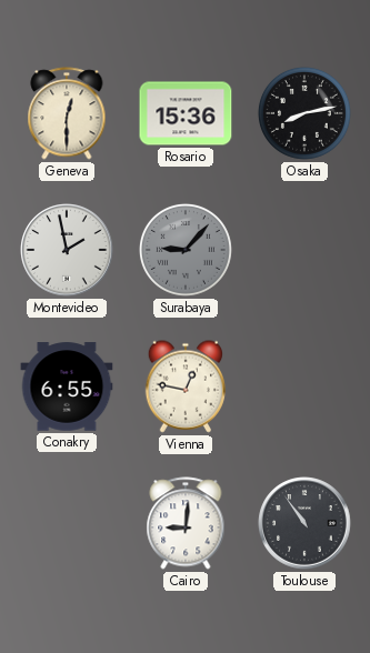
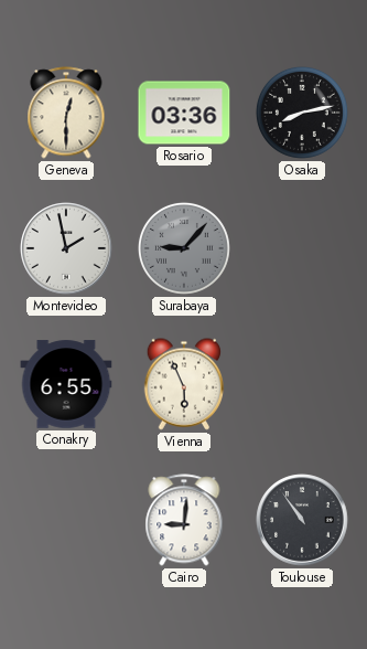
Rosario: 15:36 -> 03:36 (184, 113)
Vienna: 12:47 -> 5:56 (183, 384)
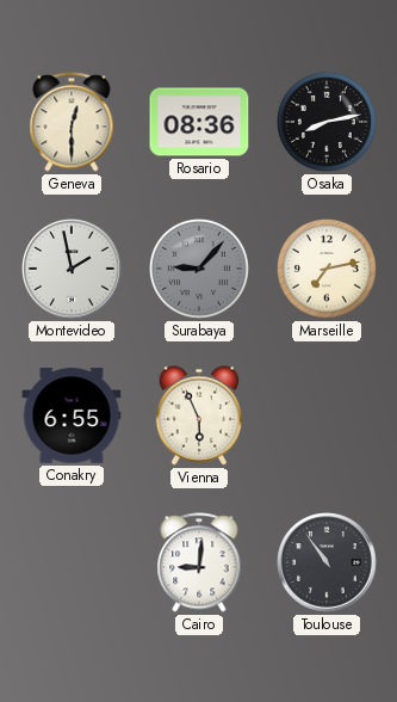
Rosario: 03:36 -> 08:36 (199, 122)
Marseille: none -> 7:13 (327, 269)
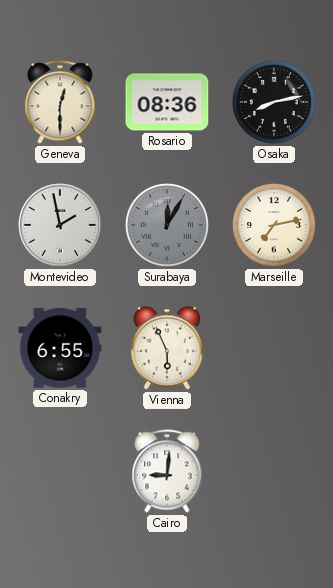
Surabaya: 9:07 -> 12:05 (167, 225)
Toulouse: 10:54 -> none (327, 562)
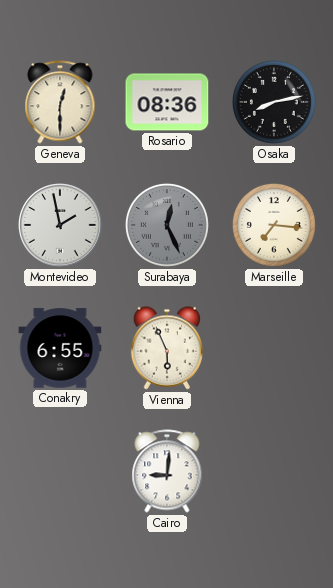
Surabaya: 12:05 -> 12:26 (167, 225)
Marseille: 7:13 -> 7:16 (274, 225)
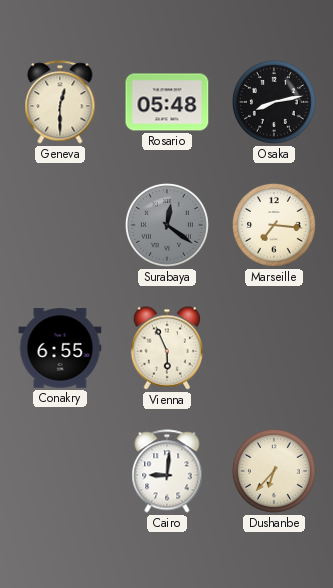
Rosario: 08:36 -> 05:48 (167, 102)
Montevideo: 1:58 -> none (60, 225)
Surabaya: 12:26 -> 12:21 (167, 225)
Dushanbe: none -> 6:37 (274, 471)
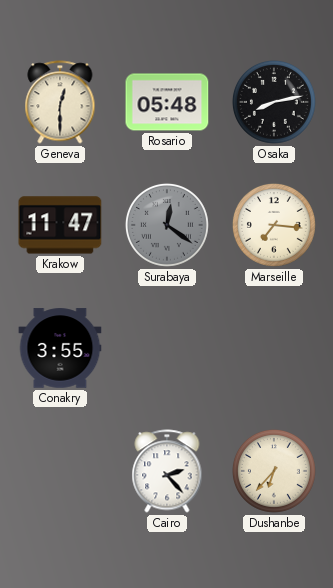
Krakow: none -> 11:47 (60, 225)
Conakry: 6:55 -> 3:55 (60, 348)
Vienna: 5:56 -> none (166, 348)
Cairo: 9:01 -> 2:23 (167, 471)
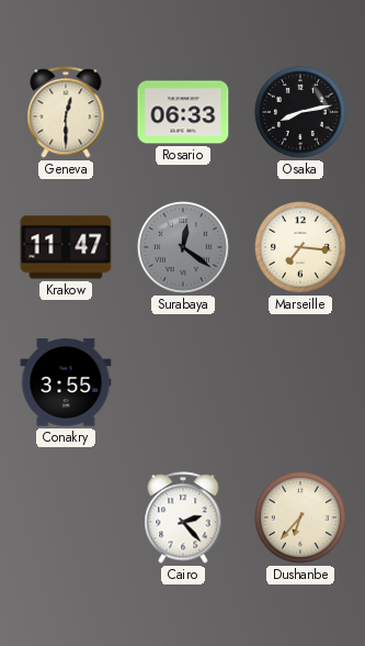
Rosario: 05:48 -> 06:33 (183, 112)
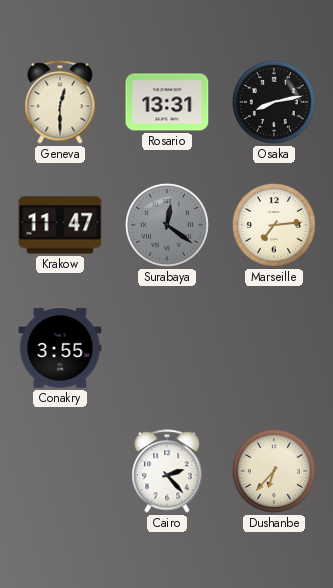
Rosario: 06:33 -> 13:31 (167, 102)
Marseille: 7:16 -> 7:14 (274, 225)
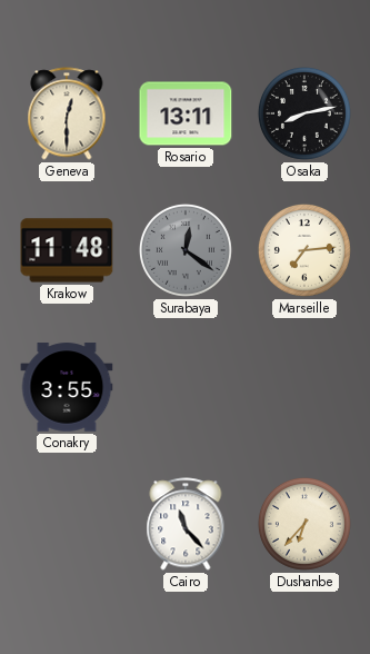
Rosario: 13:31 -> 13:11 (186, 113)
Krakow: 11:47 -> 11:48 (67, 250)
Cairo: 2:23 -> 11:23 (186, 524)
